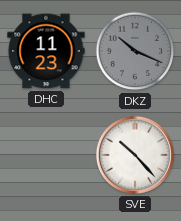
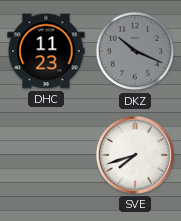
SVE: 10:23 -> 7:42 (135, 155)
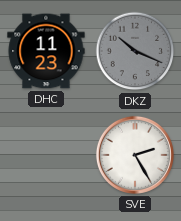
SVE: 7:42 -> 2:25 (135, 155)
